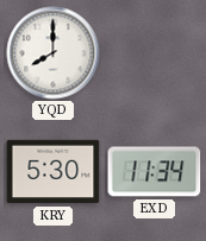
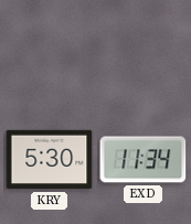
YQD: 8:00 -> none (54, 53)
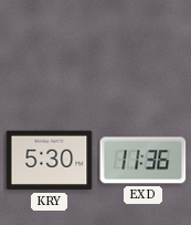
EXD: 11:34 -> 11:36 (144, 161)
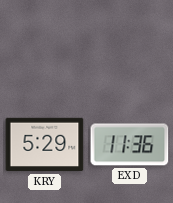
KRY: 5:30 -> 5:29 (45, 145)
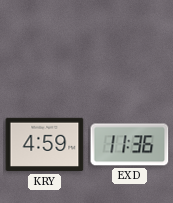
KRY: 5:29 -> 4:59 (45, 145)
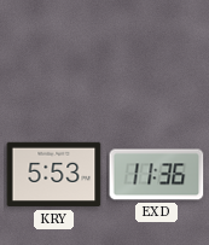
KRY: 4:59 -> 5:53 (54, 175)
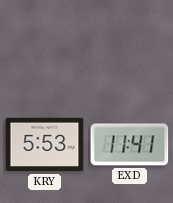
EXD: 11:36 -> 11:41 (130, 145)
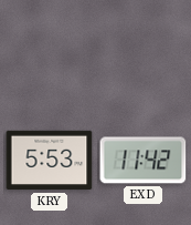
EXD: 11:41 -> 11:42 (144, 161)
